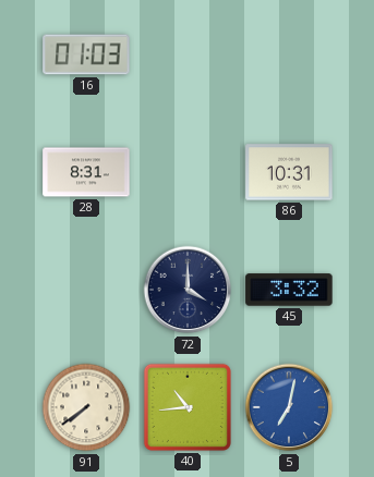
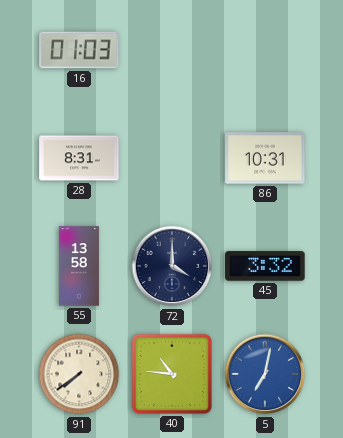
55: none -> 13:58 (79, 266)
40: 10:44 -> 10:46 (172, 374)
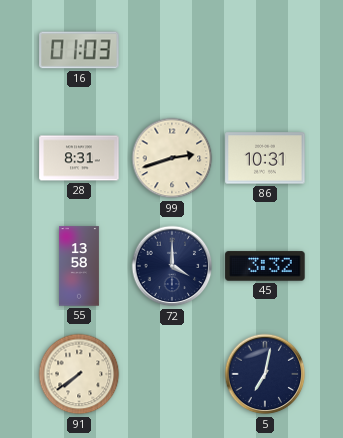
99: none -> 2:42 (172, 158)
40: 10:46 -> none (172, 374)
5 dial: blue -> navy (265, 374)
